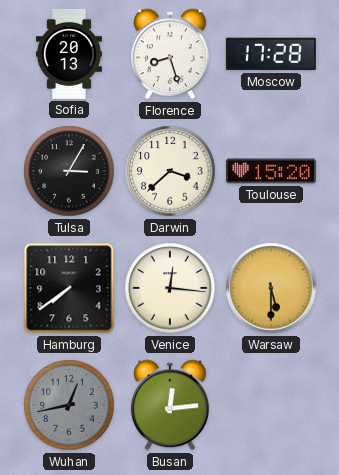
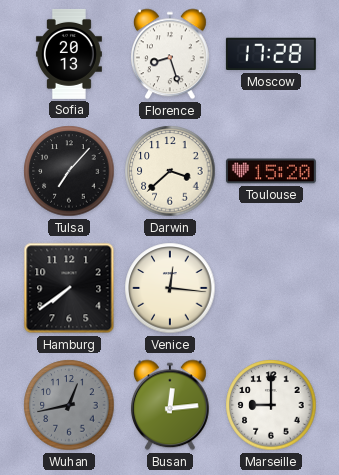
Tulsa: 3:05 -> 7:07 (69, 171)
Warsaw: 5:30 -> none (271, 288)
Marseille: none -> 9:00 (271, 405)
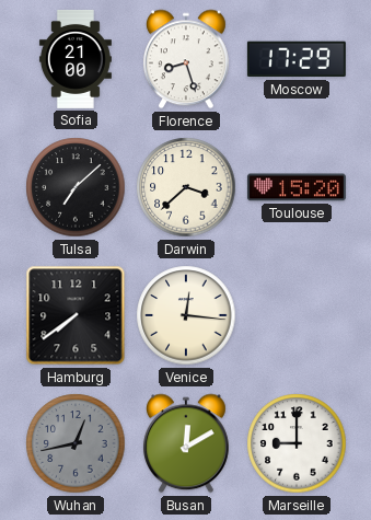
Sofia: 20:13 -> 21:00 (76, 59)
Moscow: 17:28 -> 17:29 (297, 59)
Tulsa: 7:07 -> 7:08 (76, 187)
Busan: 12:14 -> 12:10 (186, 443)
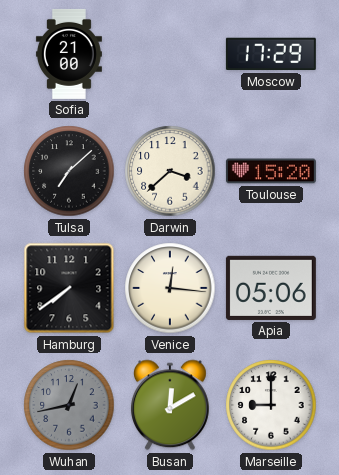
Florence: 8:27 -> none (186, 59)
Apia: none -> 05:06 (271, 288)
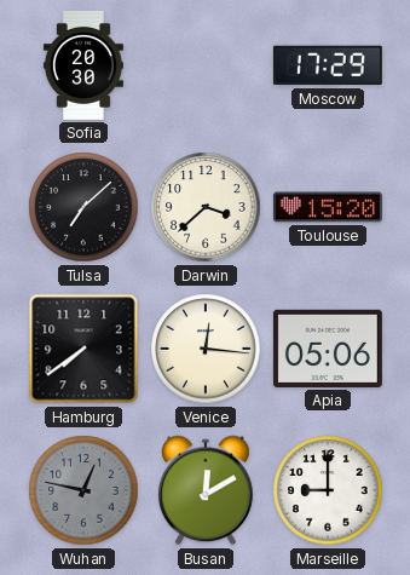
Sofia: 21:00 -> 20:30 (83, 65)
Wuhan: 12:43 -> 12:47 (83, 490)
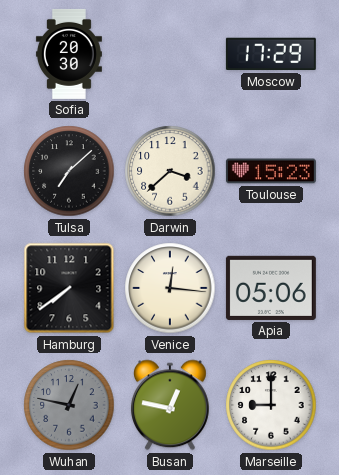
Toulouse: 15:20 -> 15:23 (271, 171)
Busan: 12:10 -> 12:47 (170, 405)
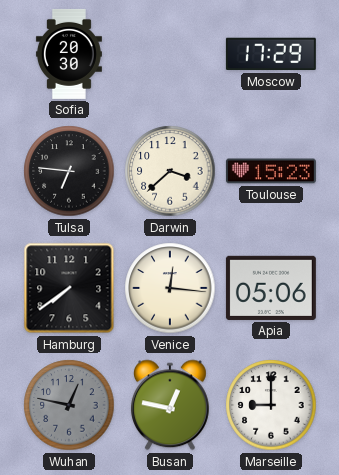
Tulsa: 7:08 -> 6:46 (69, 171)
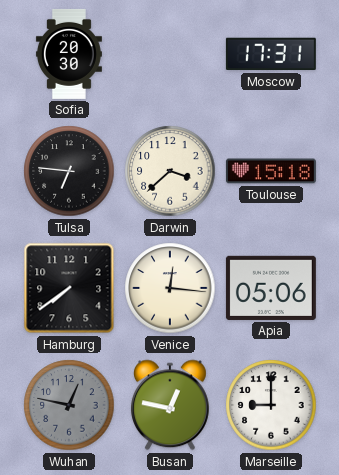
Moscow: 17:29 -> 17:31 (271, 54)
Toulouse: 15:23 -> 15:18 (271, 171)
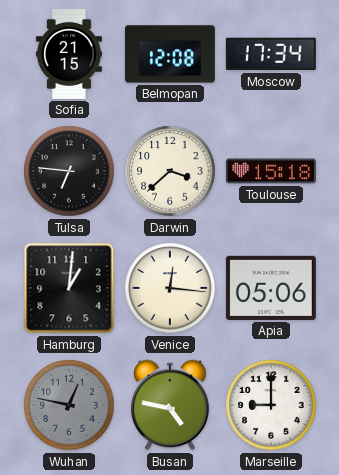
Sofia: 20:30 -> 21:15 (69, 54)
Belmopan: none -> 12:08 (170, 54)
Moscow: 17:31 -> 17:34 (271, 54)
Hamburg: 7:39 -> 1:01 (69, 288)
Busan: 12:47 -> 4:47 (170, 405)
